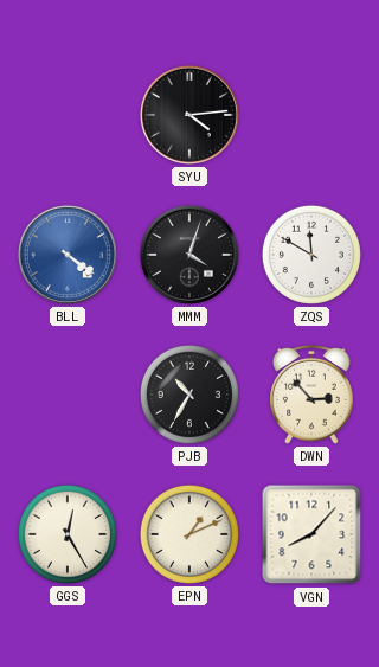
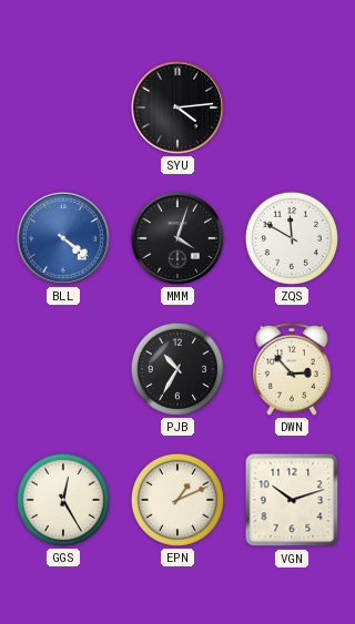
VGN: 8:07 -> 10:12 (292, 500)
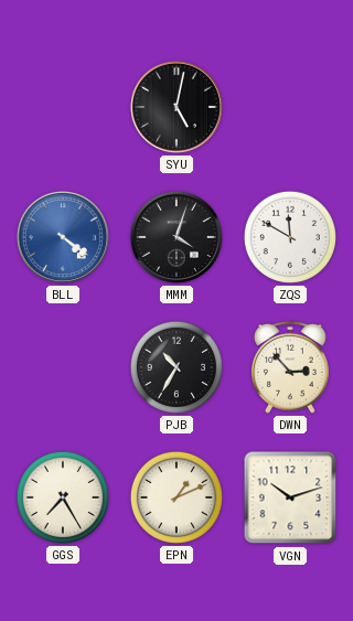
SYU: 4:14 -> 5:02 (176, 107)
GGS: 12:25 -> 7:25 (63, 497)
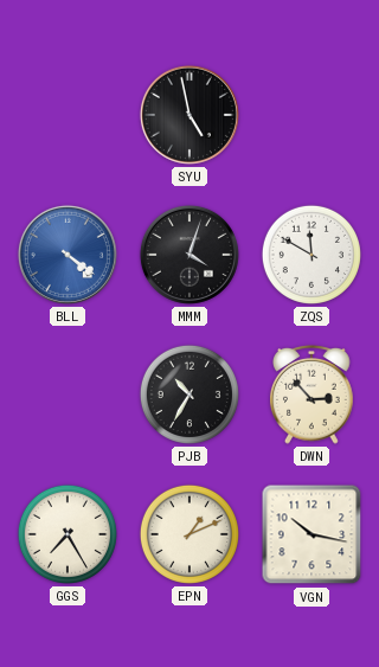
SYU: 5:02 -> 4:58 (189, 115)
VGN: 10:12 -> 10:17 (311, 534)
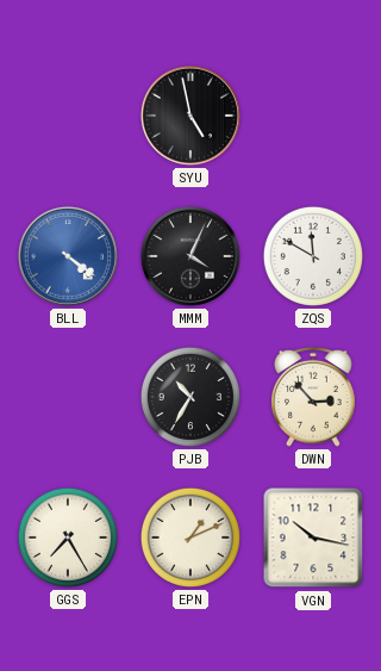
MMM: 4:03 -> 4:04 (190, 256)
